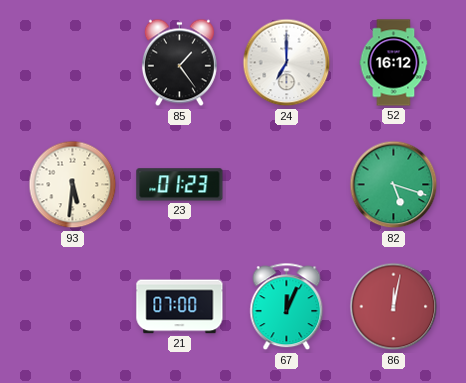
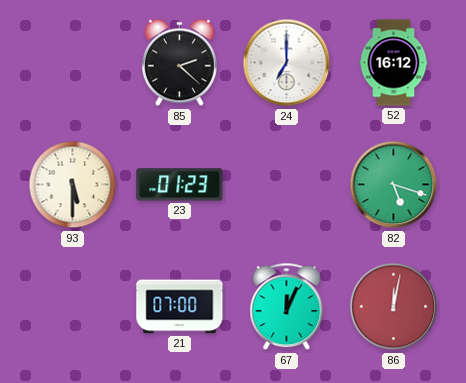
85: 1:24 -> 2:22 (179, 63)
93: 5:31 -> 5:30 (73, 185)
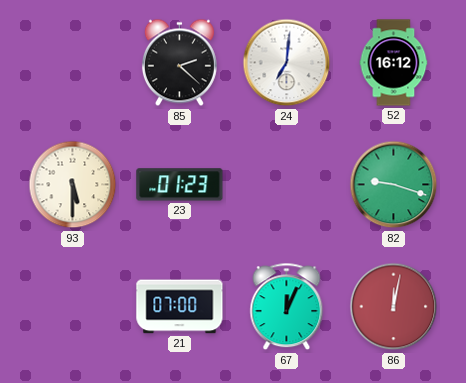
24: 7:00 -> 7:01 (287, 63)
82: 5:18 -> 9:18 (394, 185)
